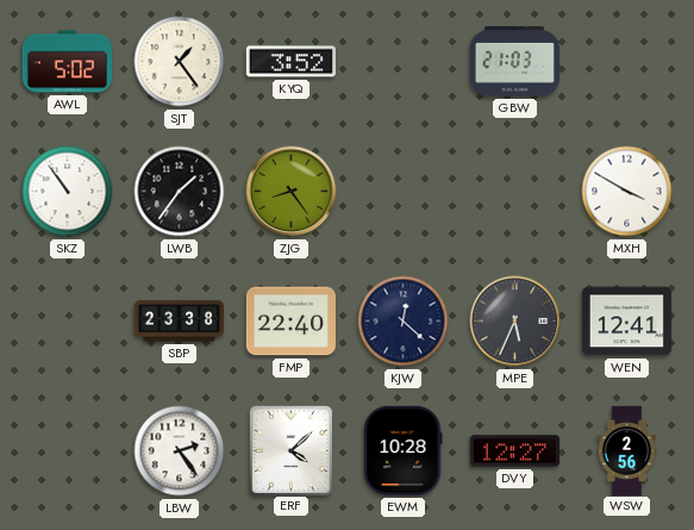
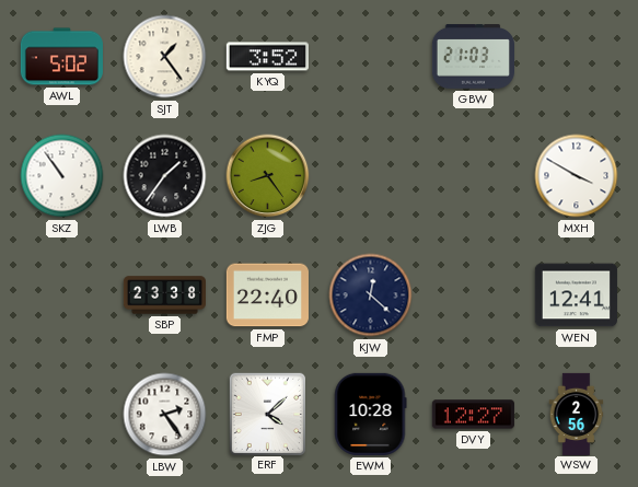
MPE: 5:34 -> none (515, 322)
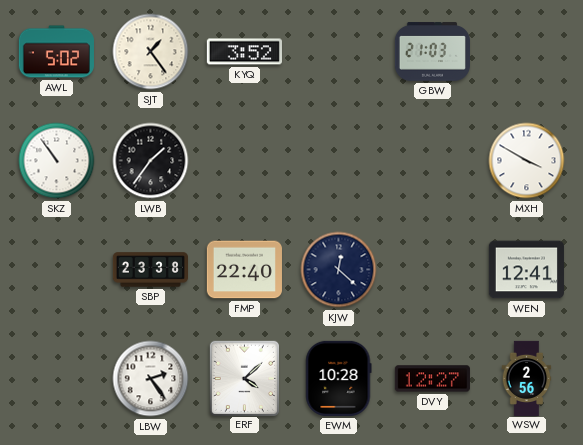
ZJG: 8:24 -> none (268, 176)
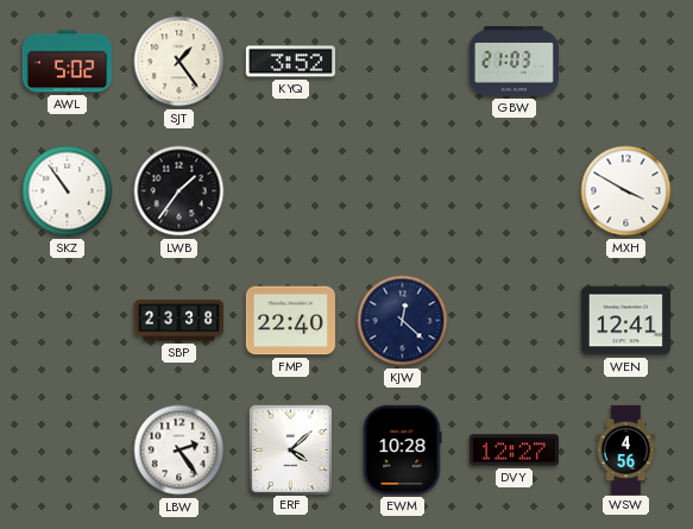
WSW: 2:56 -> 4:56 (626, 449)
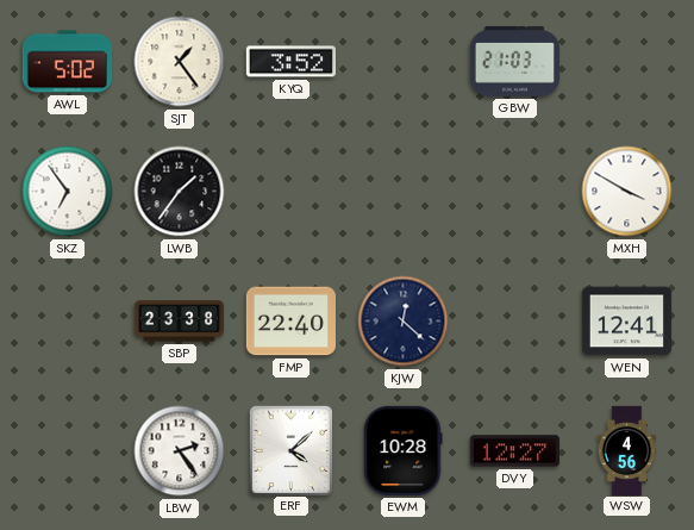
SKZ: 10:54 -> 6:54 (68, 192)
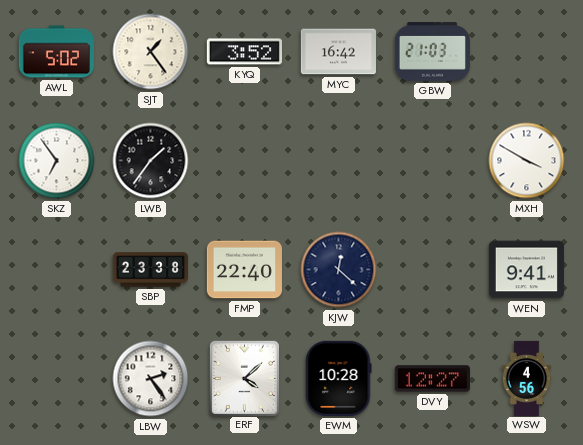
MYC: none -> 16:42 (338, 52)
WEN: 12:41 -> 9:41 (526, 270)
